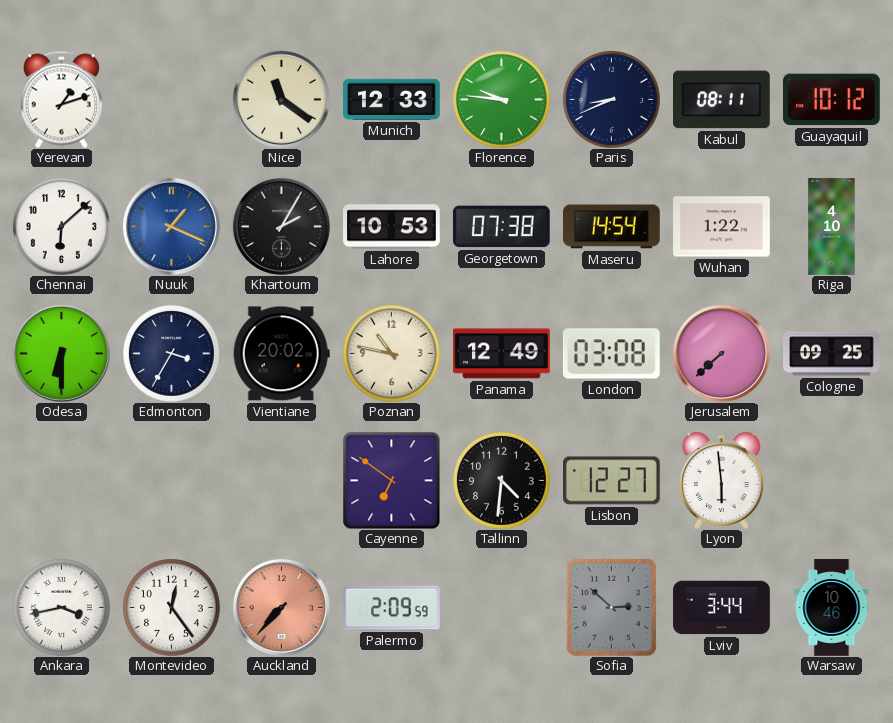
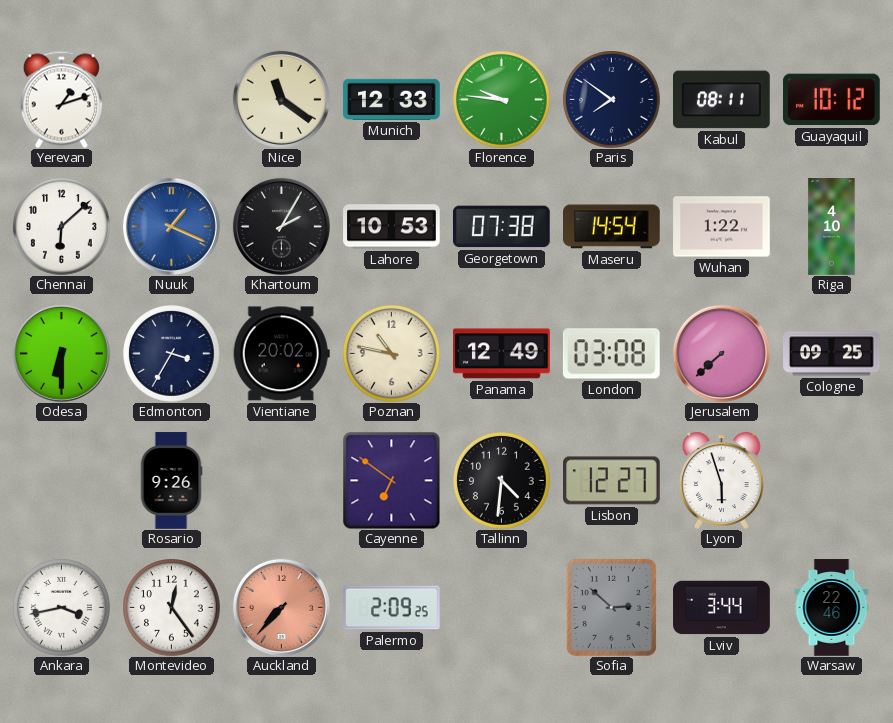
Paris: 8:41 -> 7:51 (612, 100)
Rosario: none -> 9:26 (171, 481)
Lyon: 5:59 -> 5:57 (721, 480)
Palermo: 2:09:59 -> 2:09:25 (392, 608)
Warsaw: 10:46 -> 22:46 (832, 608)
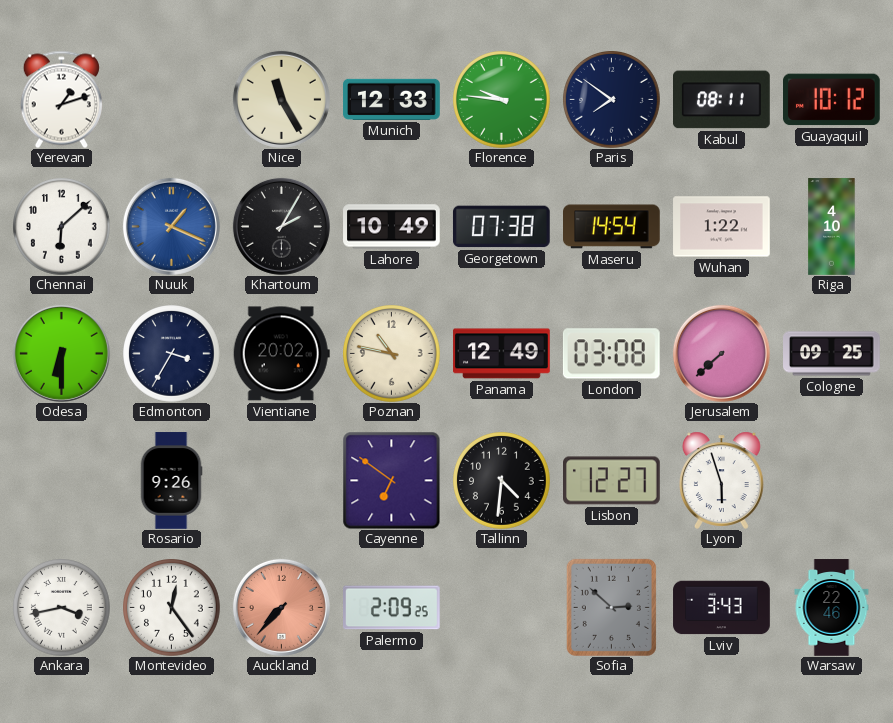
Nice: 11:21 -> 11:25 (281, 99)
Lahore: 10:53 -> 10:49 (392, 227)
Lviv: 3:44 -> 3:43 (722, 608)
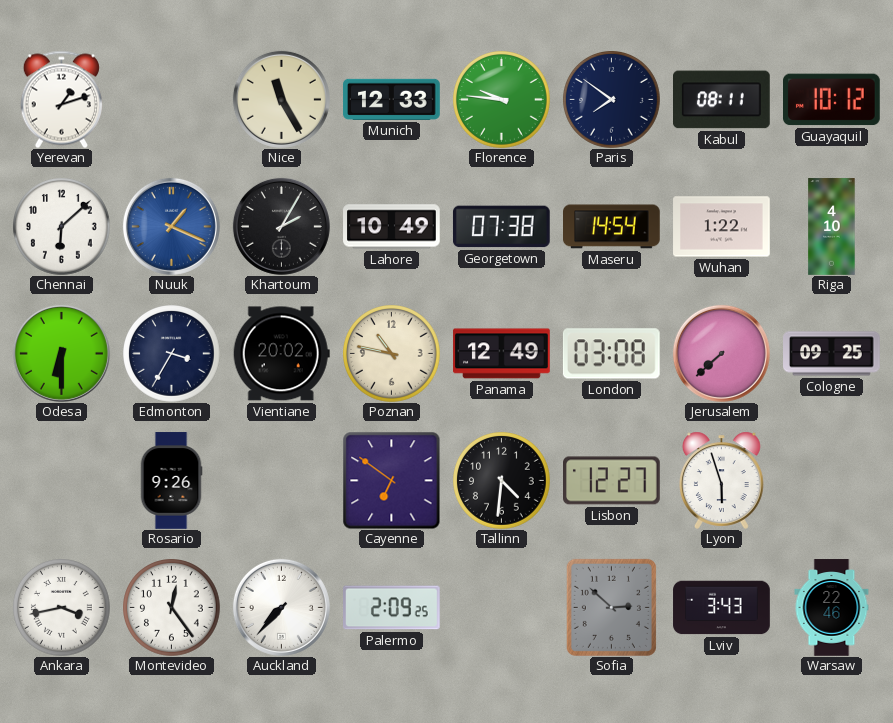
Auckland dial: salmon -> white (281, 607)
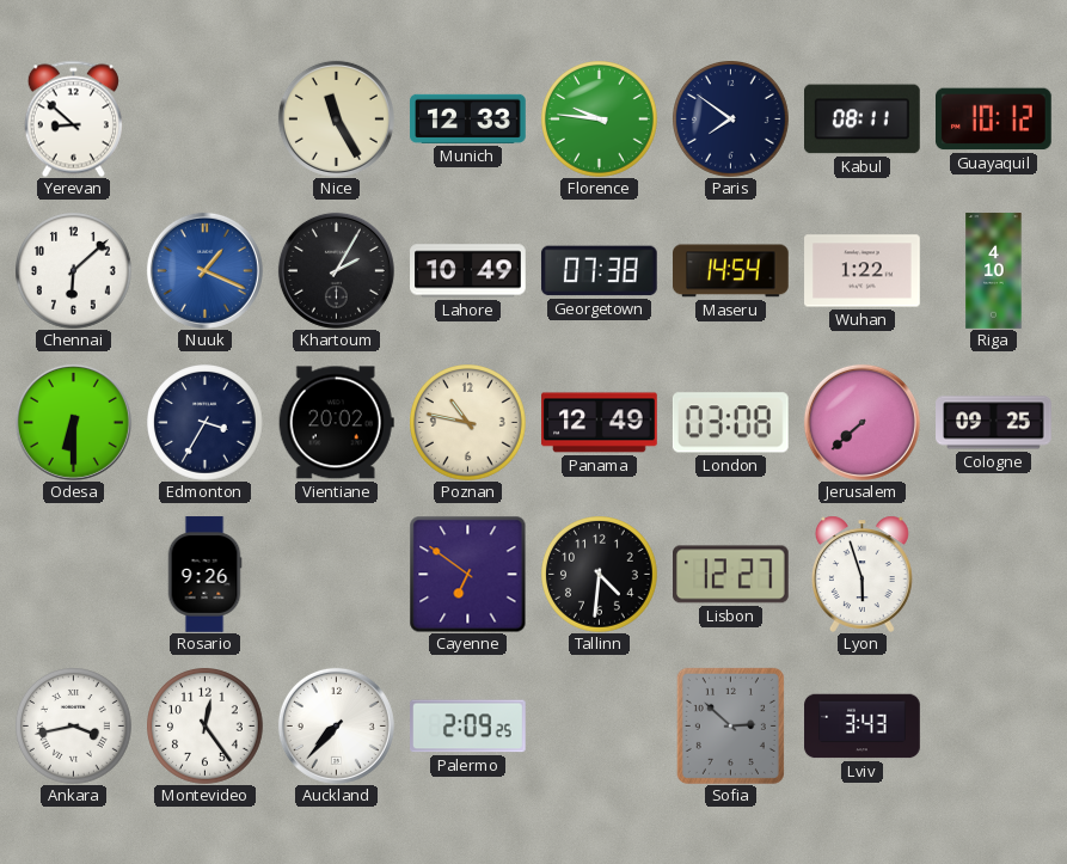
Yerevan: 1:12 -> 8:52 (73, 118)
Warsaw: 22:46 -> none (832, 608)
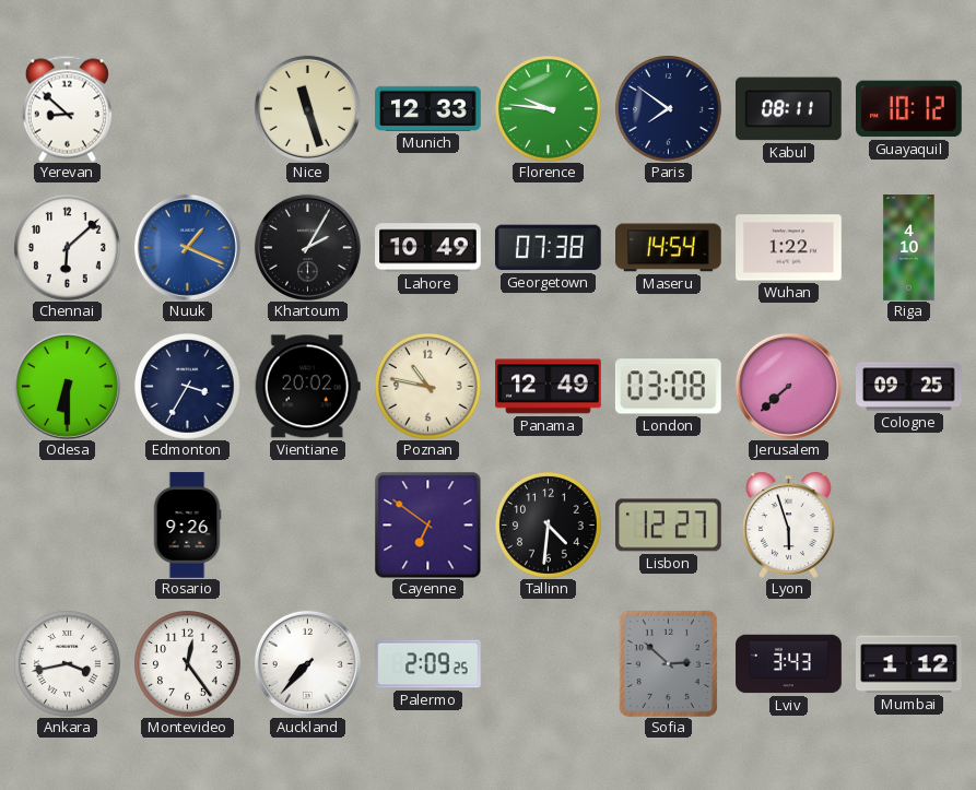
Nice: 11:25 -> 11:27 (307, 108)
Mumbai: none -> 1:12 (909, 664)
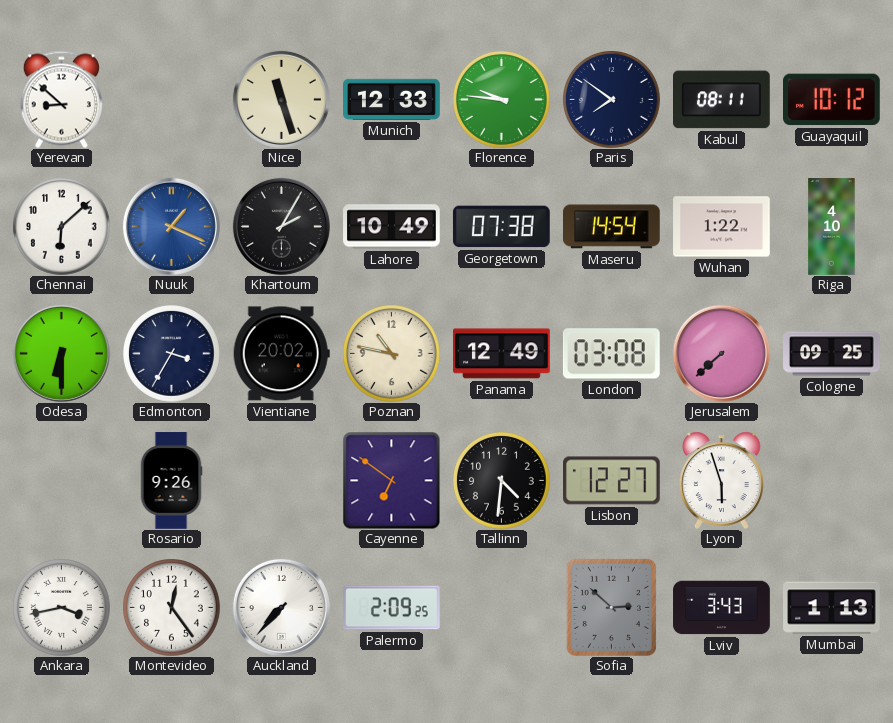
Mumbai: 1:12 -> 1:13 (832, 608)
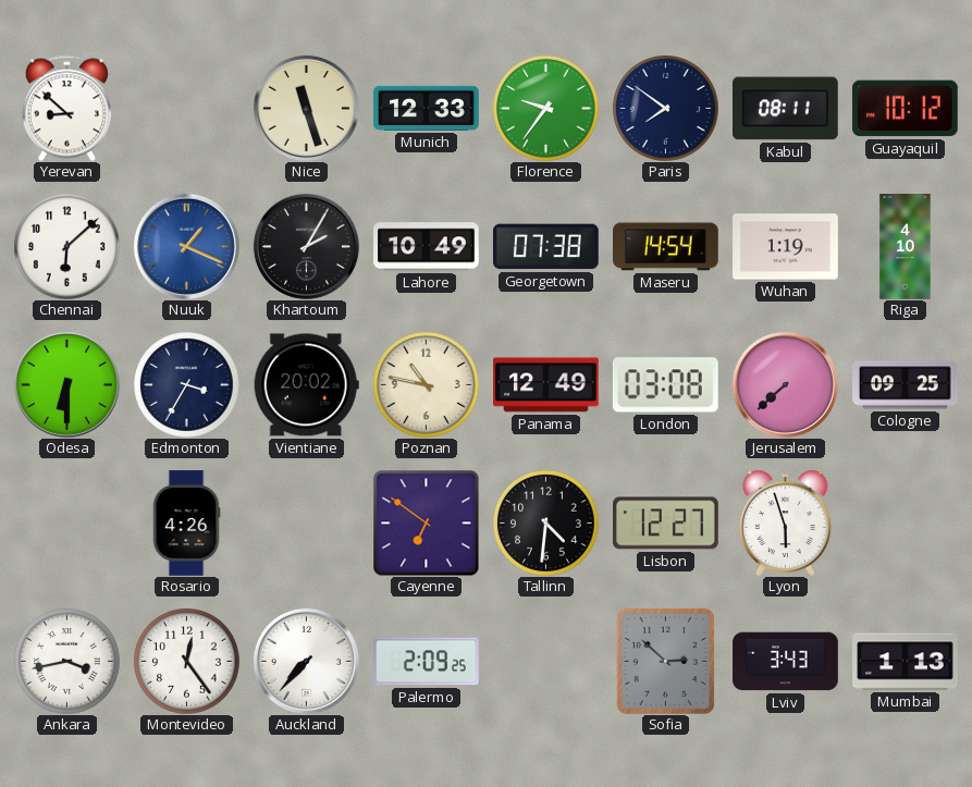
Florence: 9:46 -> 9:36 (546, 109)
Wuhan: 1:22 -> 1:19 (786, 247)
Rosario: 9:26 -> 4:26 (186, 524)
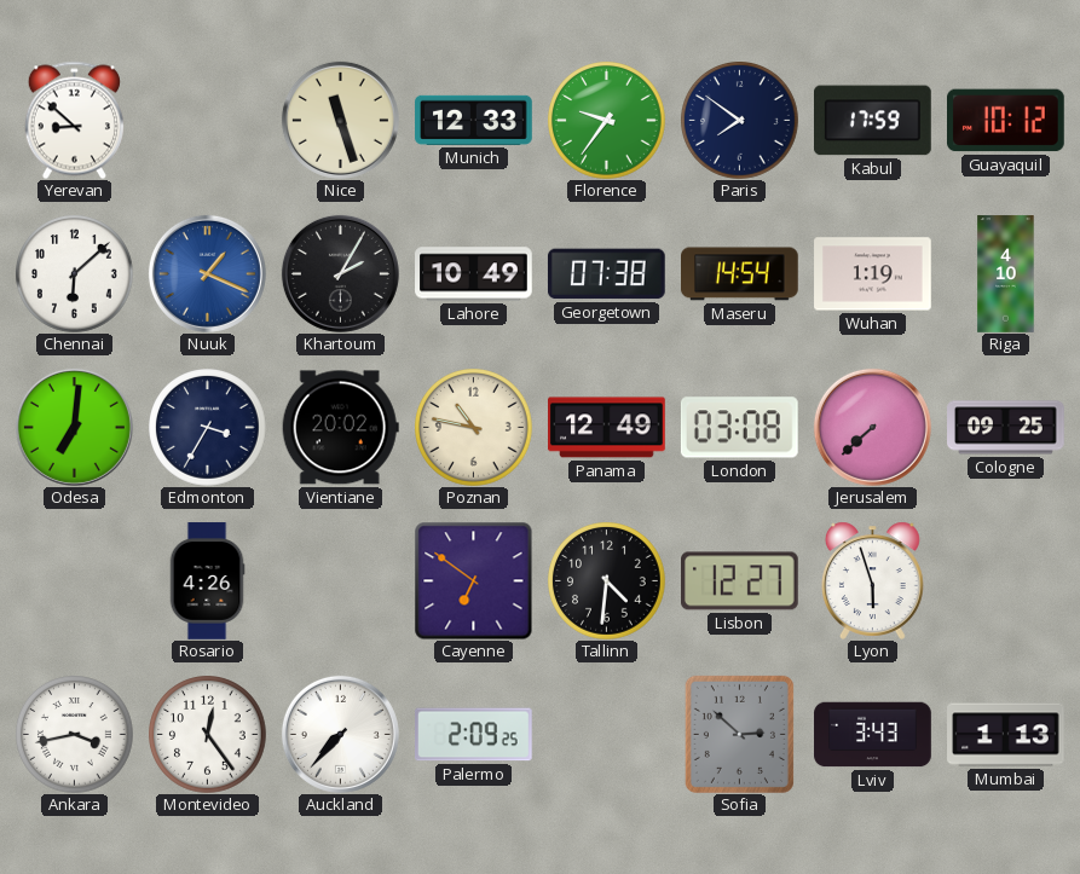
Kabul: 08:11 -> 17:59 (873, 121)
Odesa: 6:30 -> 7:01 (74, 427)
